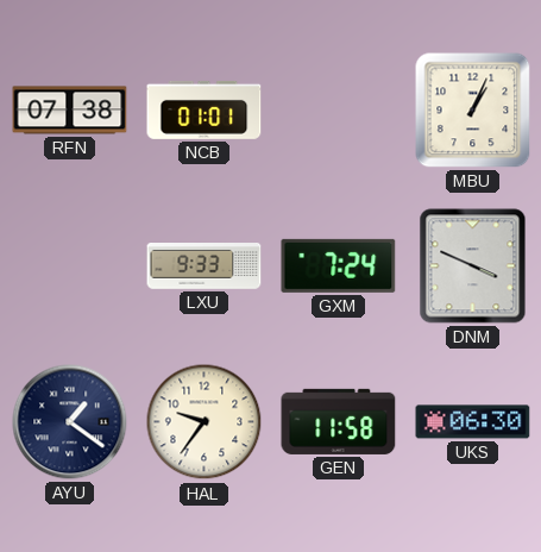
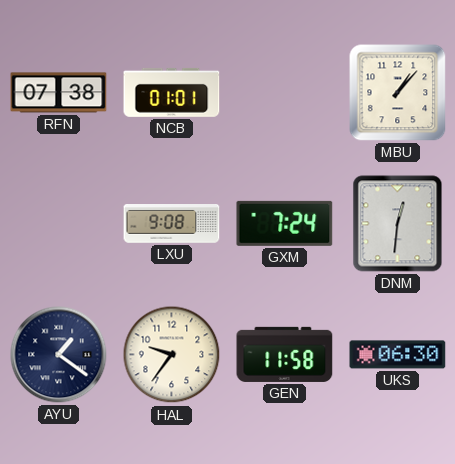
MBU: 1:04 -> 1:07 (398, 93)
LXU: 9:33 -> 9:08 (172, 224)
DNM: 3:49 -> 12:31 (398, 224)
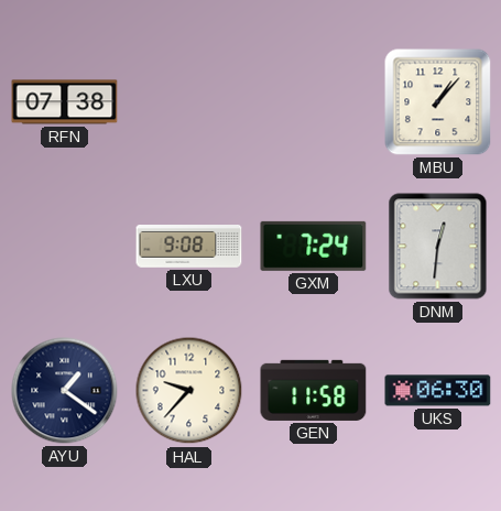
NCB: 01:01 -> none (172, 92)
HAL: 9:36 -> 9:37 (189, 391)
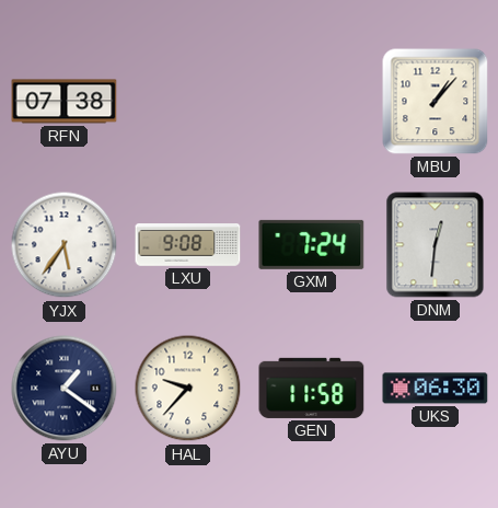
YJX: none -> 5:36 (65, 245)
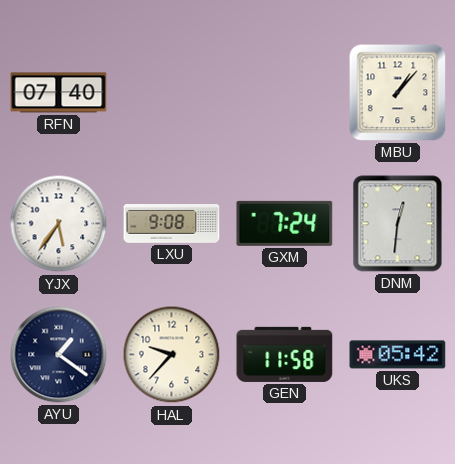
RFN: 07:38 -> 07:40 (59, 93)
UKS: 06:30 -> 05:42 (398, 355)
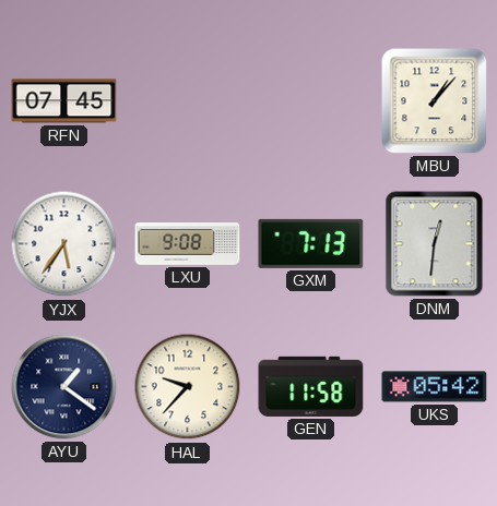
RFN: 07:40 -> 07:45 (64, 101)
GXM: 7:24 -> 7:13 (311, 243)
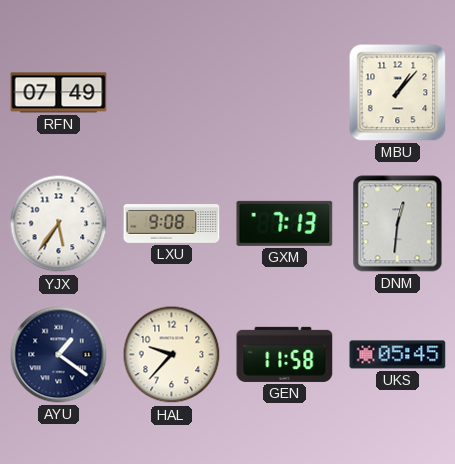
RFN: 07:45 -> 07:49 (59, 93)
UKS: 05:42 -> 05:45 (398, 355)
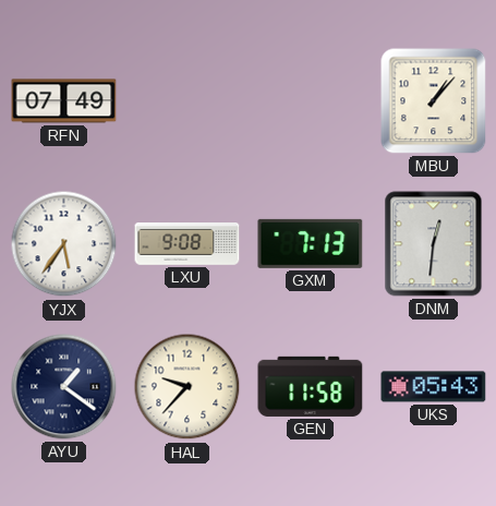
UKS: 05:45 -> 05:43 (434, 387)
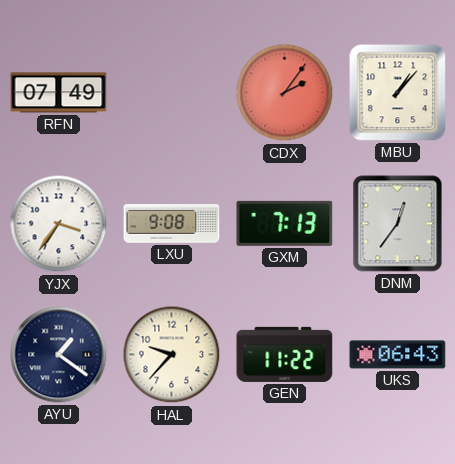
CDX: none -> 2:06 (285, 93)
YJX: 5:36 -> 3:36 (59, 224)
DNM: 12:31 -> 12:36 (398, 224)
GEN: 11:58 -> 11:22 (285, 354)
UKS: 05:43 -> 06:43 (398, 355)
